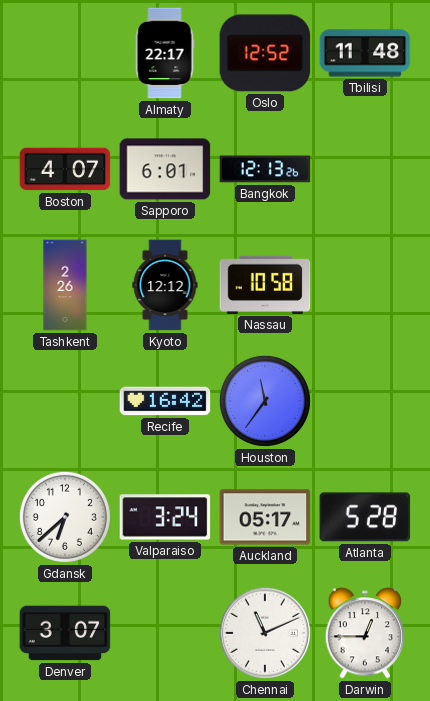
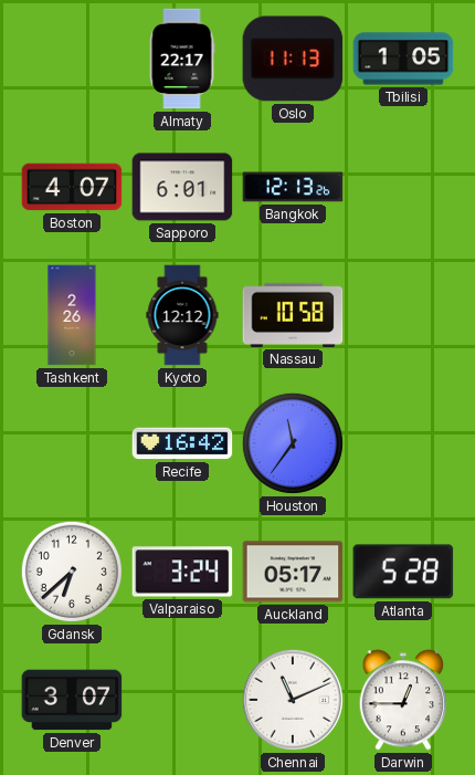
Oslo: 12:52 -> 11:13 (293, 59)
Tbilisi: 11:48 -> 1:05 (403, 59)
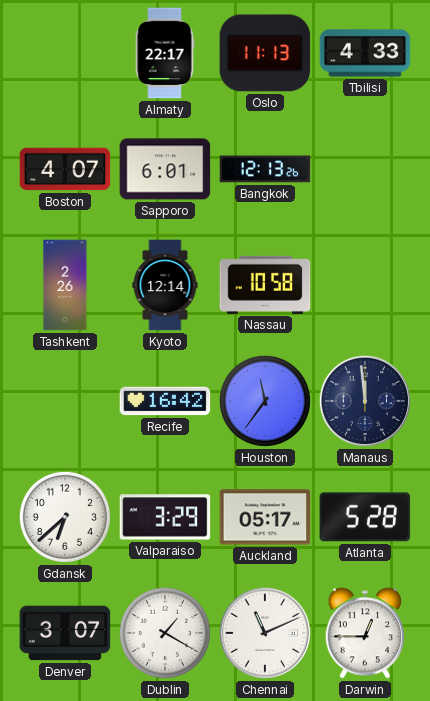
Tbilisi: 1:05 -> 4:33 (365, 53)
Kyoto: 12:12 -> 12:14 (165, 285)
Manaus: none -> 11:59 (365, 401)
Valparaiso: 3:24 -> 3:29 (165, 517)
Dublin: none -> 1:20 (165, 633)
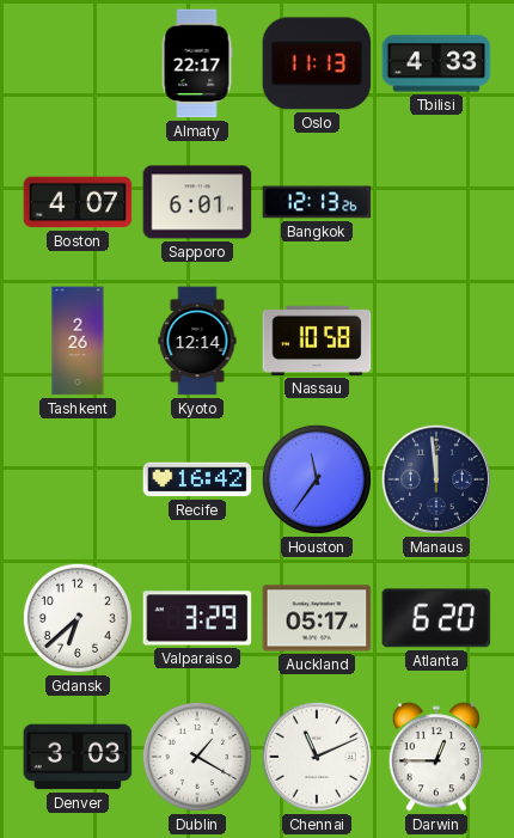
Atlanta: 5:28 -> 6:20 (436, 618)
Denver: 3:07 -> 3:03 (78, 757)
